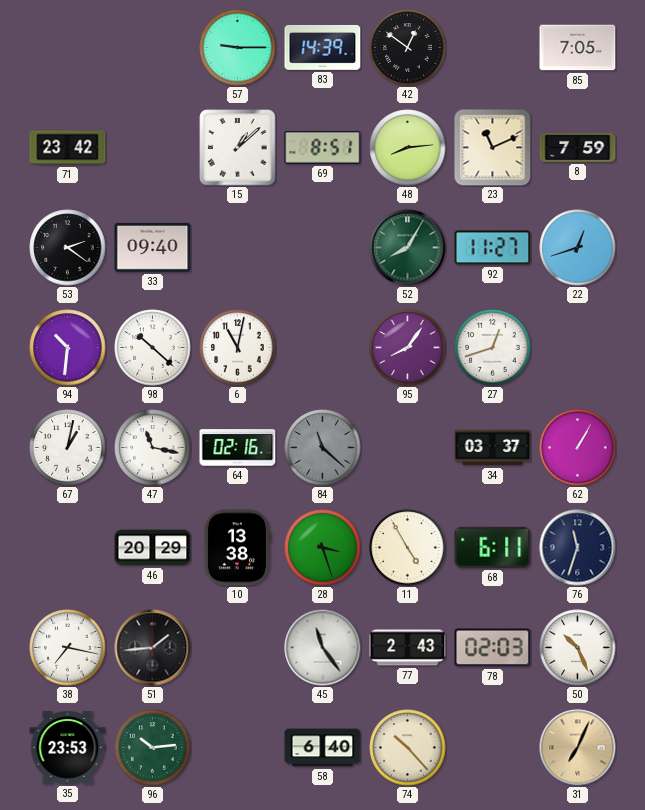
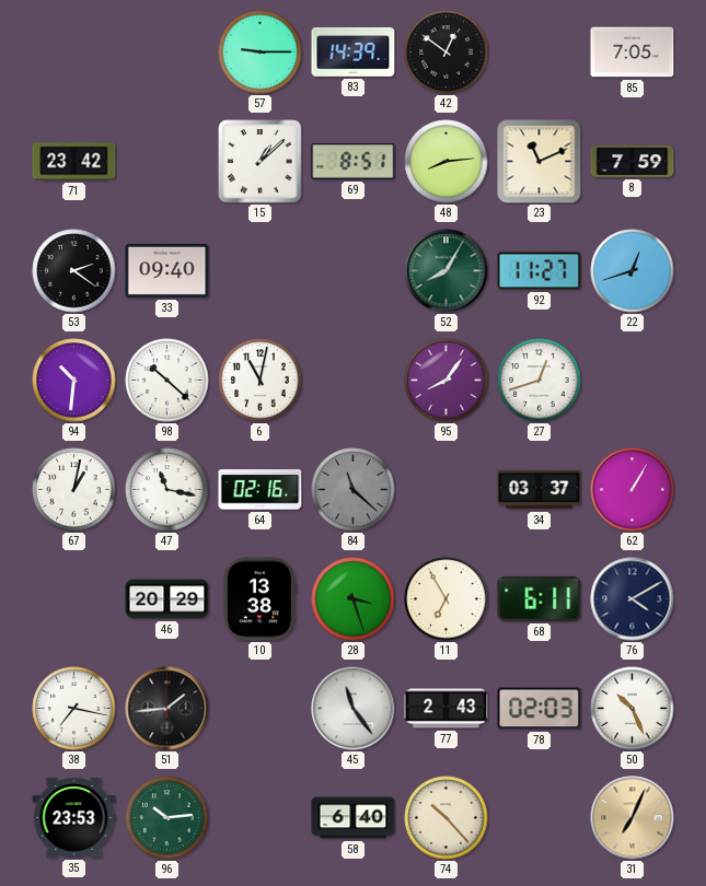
11: 4:55 -> 6:55 (447, 599)
76: 11:33 -> 4:10 (633, 599)
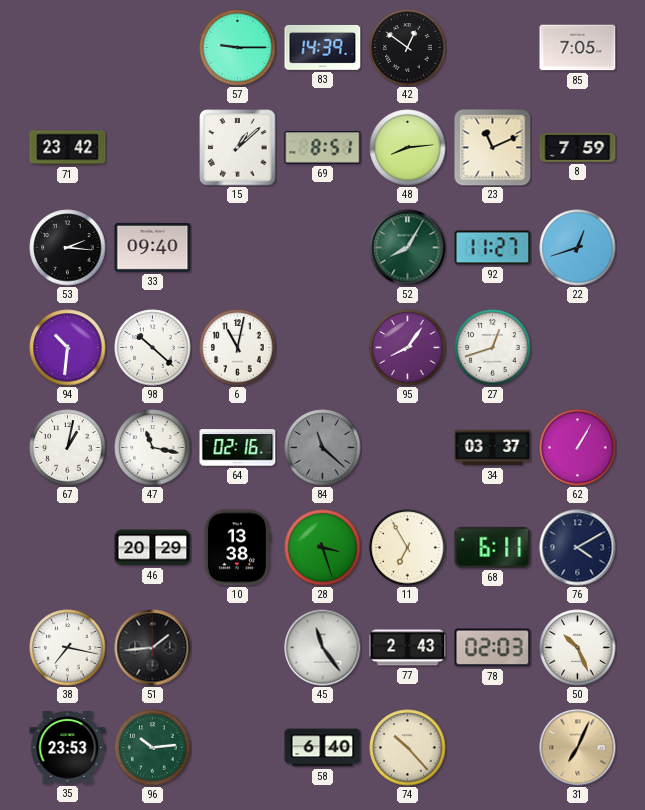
53: 2:21 -> 2:16 (68, 248)
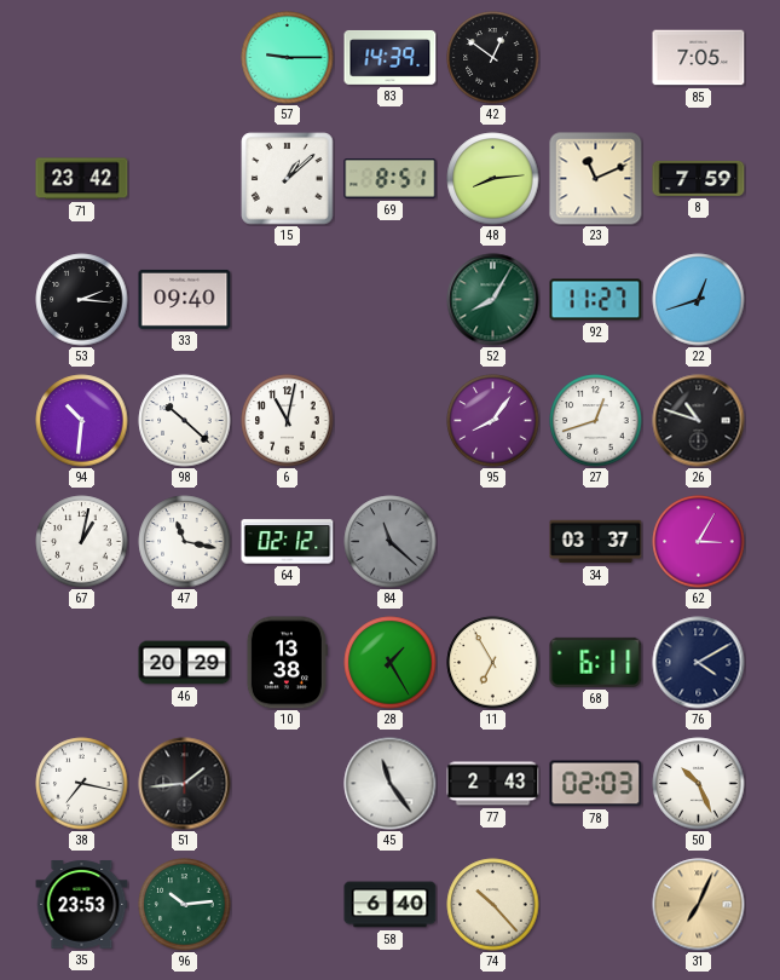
26: none -> 10:48 (699, 421)
64: 02:16 -> 02:12 (288, 542)
62: 1:05 -> 3:05 (699, 542)
28: 3:27 -> 1:25 (391, 663)
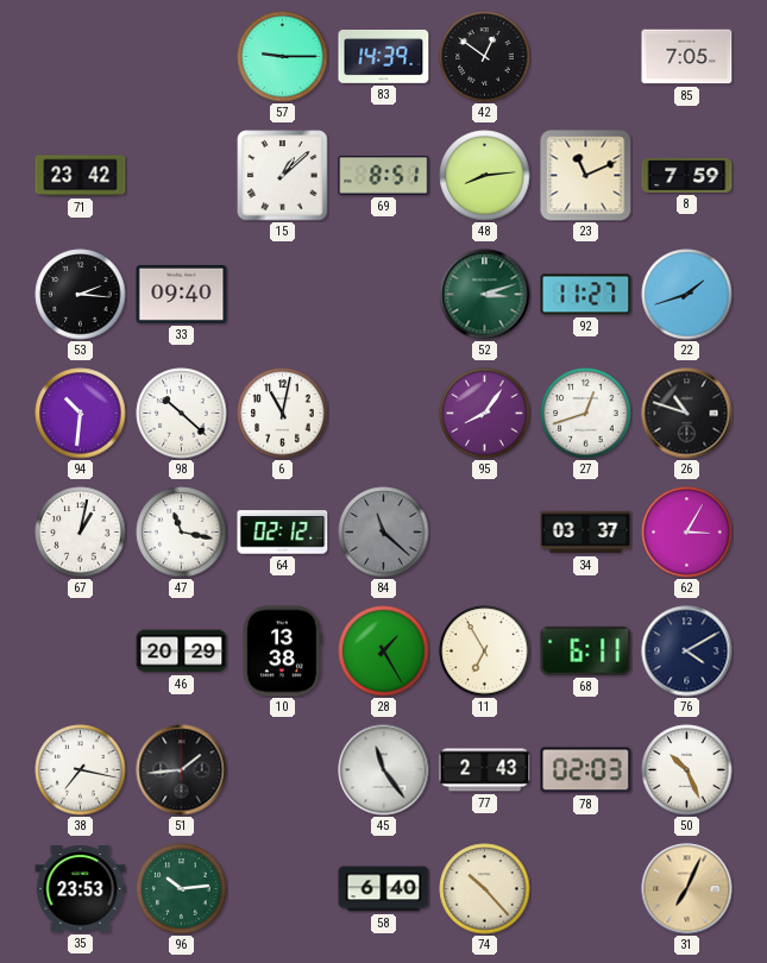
52: 8:05 -> 3:12 (485, 295)
22: 12:42 -> 1:42 (687, 295)
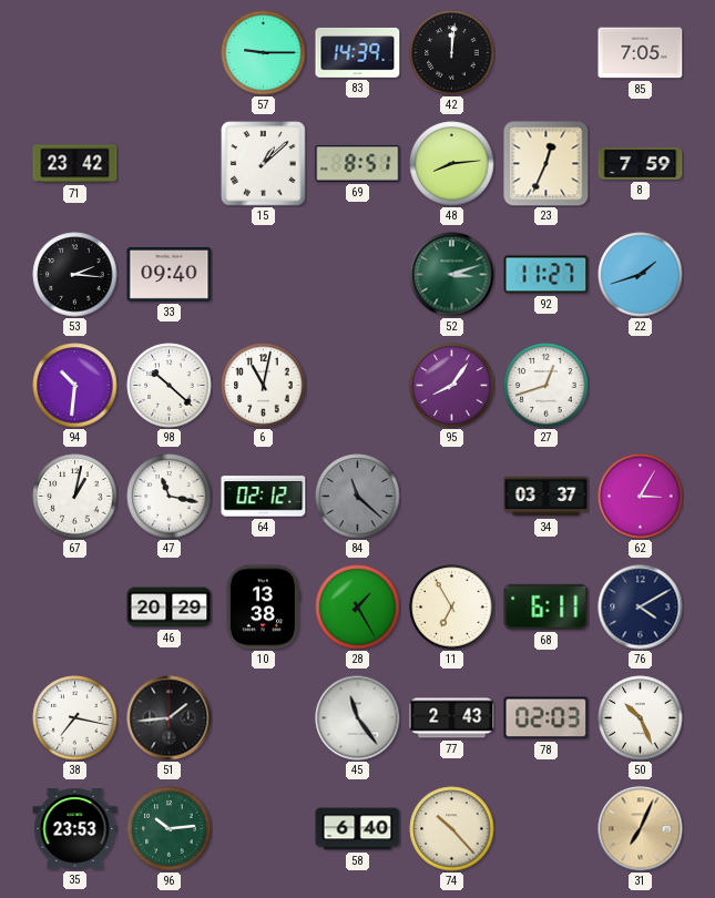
42: 12:51 -> 12:01 (452, 53)
23: 11:11 -> 12:34 (547, 164)
26: 10:48 -> none (687, 414)
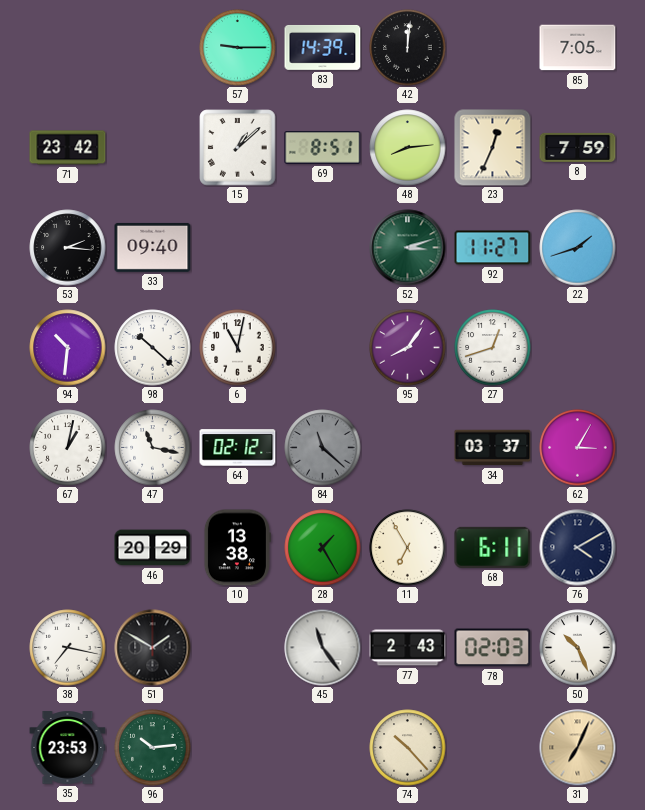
51: 1:44 -> 1:50 (153, 648)
58: 6:40 -> none (358, 829)
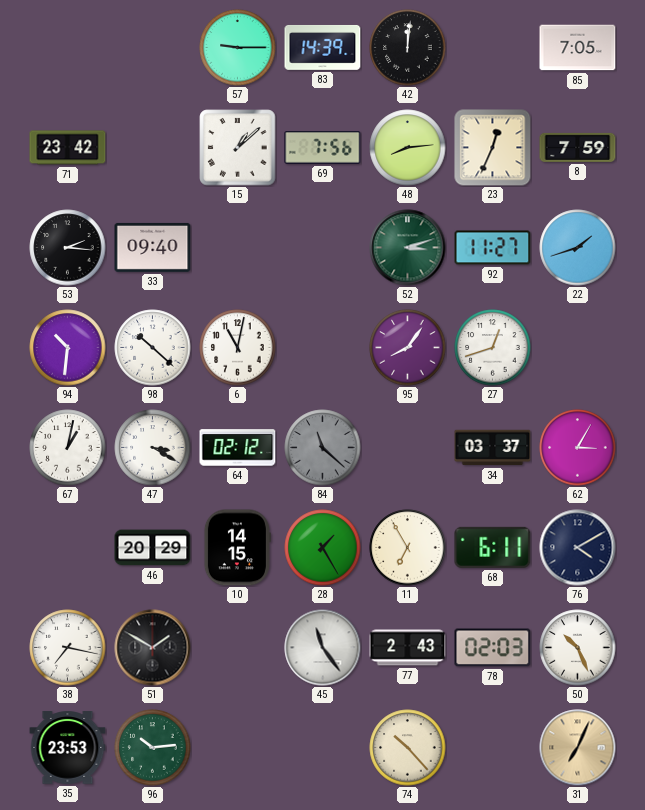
69: 8:51 -> 7:56 (323, 148)
47: 11:17 -> 3:20 (153, 448)
10: 13:38 -> 14:15 (237, 548)
